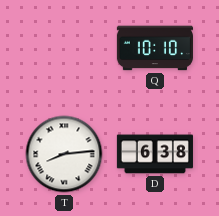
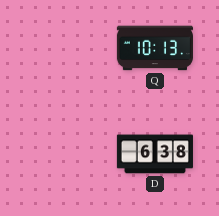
Q: 10:10 -> 10:13 (155, 48)
T: 8:14 -> none (64, 154)
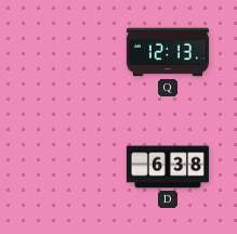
Q: 10:13 -> 12:13 (168, 52)
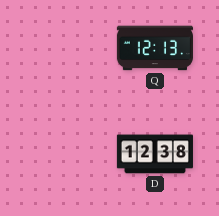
D: 6:38 -> 12:38 (155, 154)
